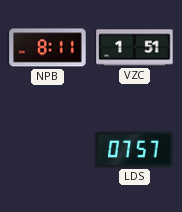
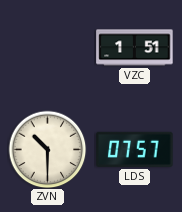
NPB: 8:11 -> none (48, 48)
ZVN: none -> 10:30 (47, 149)
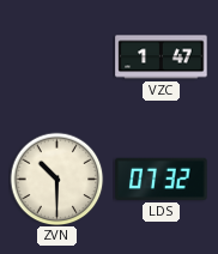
VZC: 1:51 -> 1:47 (162, 58)
LDS: 07:57 -> 07:32 (162, 179)
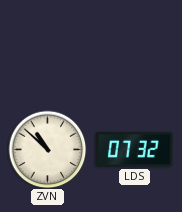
VZC: 1:47 -> none (162, 58)
ZVN: 10:30 -> 10:52 (47, 149)
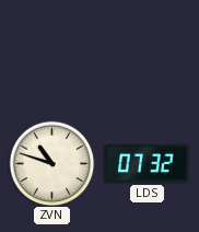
ZVN: 10:52 -> 10:48 (51, 163)
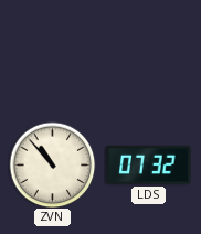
ZVN: 10:48 -> 10:53 (52, 164)
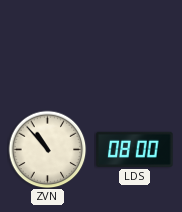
LDS: 07:32 -> 08:00 (135, 149)
